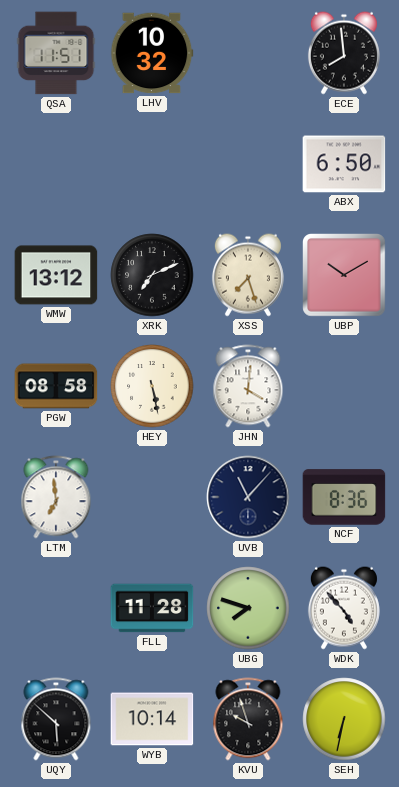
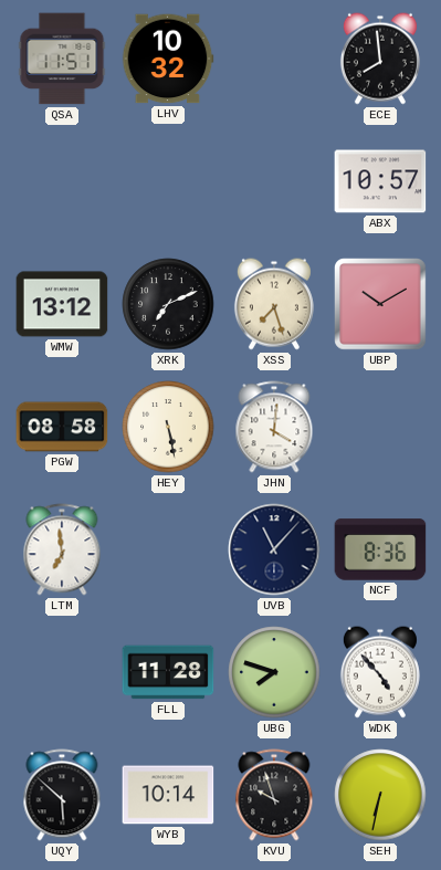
ABX: 6:50 -> 10:57 (380, 181)
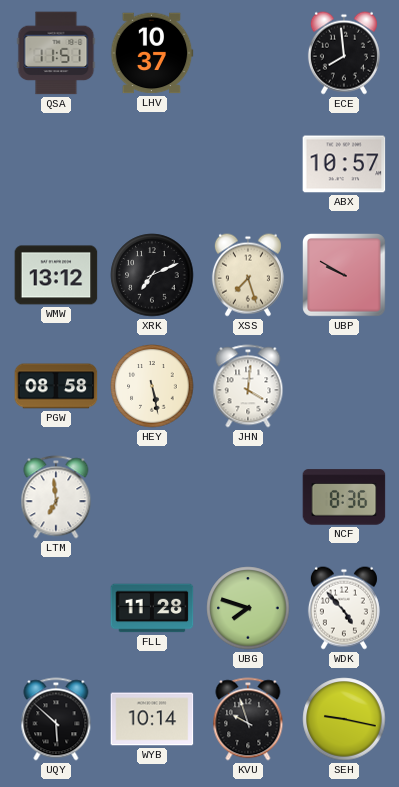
LHV: 10:32 -> 10:37 (152, 53)
UBP: 10:10 -> 9:50 (345, 276)
UVB: 11:07 -> none (274, 549)
SEH: 6:32 -> 9:17 (344, 719)
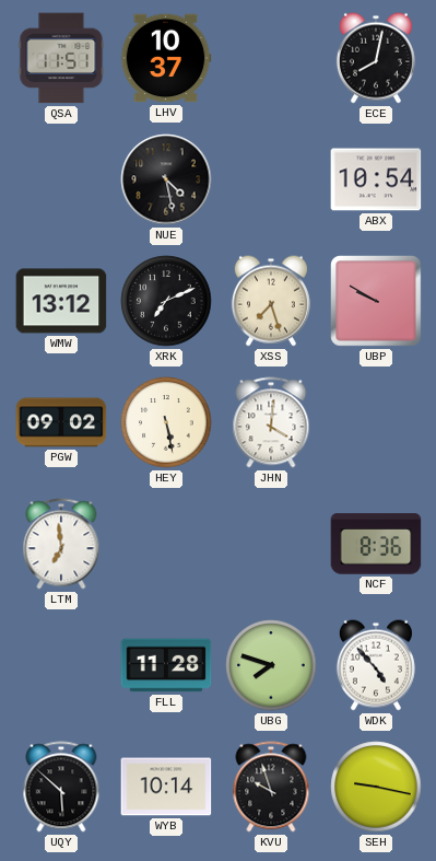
ECE: 7:59 -> 8:02 (376, 58)
NUE: none -> 4:28 (166, 179)
ABX: 10:57 -> 10:54 (376, 179)
PGW: 08:58 -> 09:02 (61, 422)
